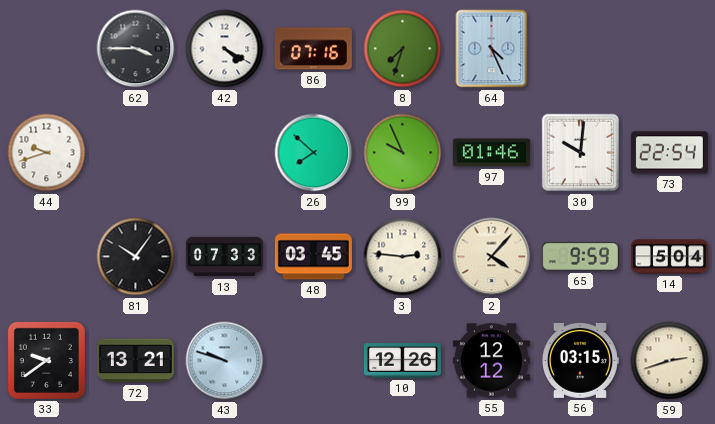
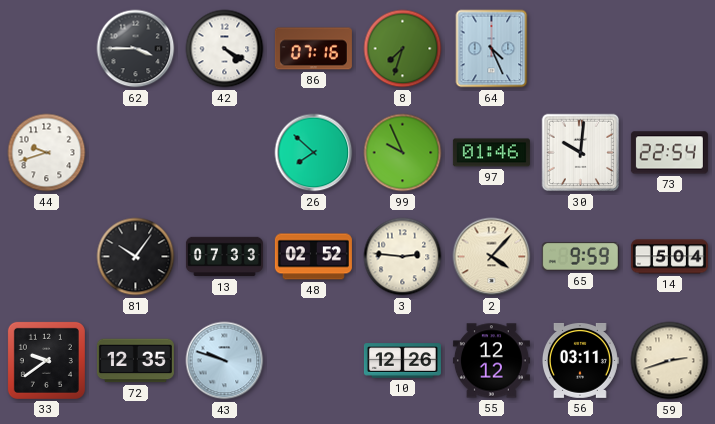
48: 03:45 -> 02:52 (313, 257)
72: 13:21 -> 12:35 (135, 361)
56: 03:15 -> 03:11 (580, 360)
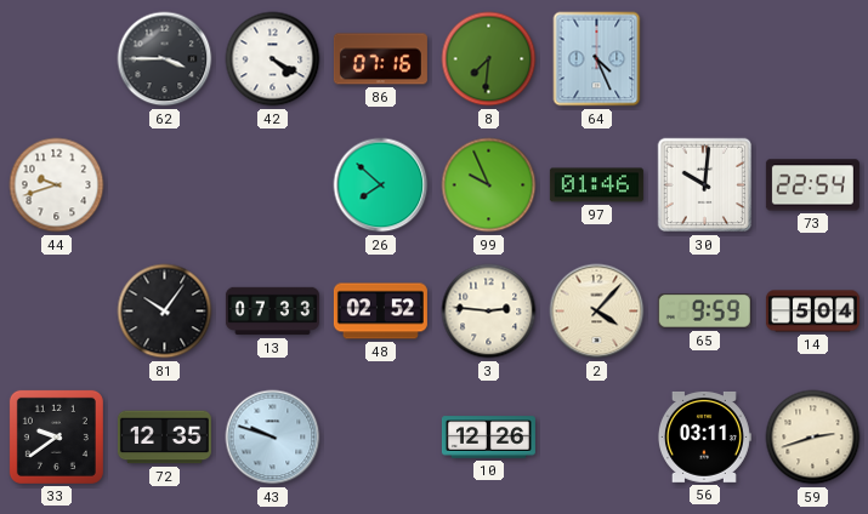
8: 7:33 -> 7:31 (489, 59)
55: 12:12 -> none (491, 361)
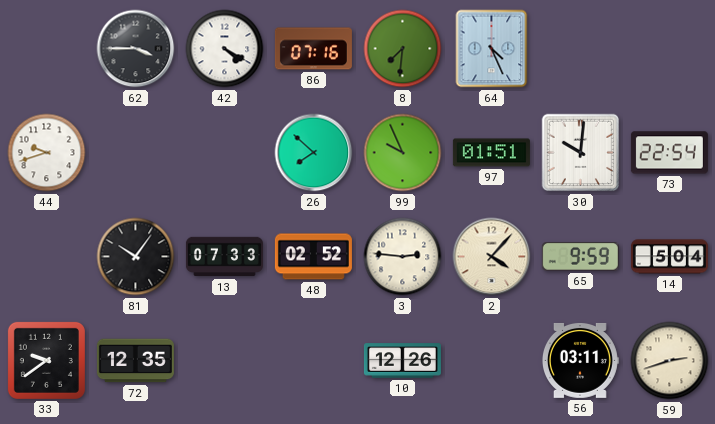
97: 01:46 -> 01:51 (491, 153)
43: 9:48 -> none (273, 438)
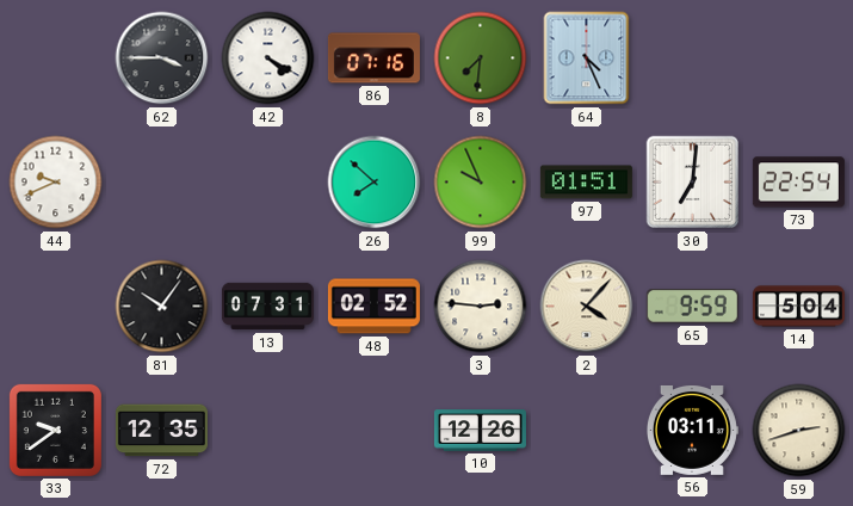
44: 9:42 -> 9:41 (56, 183)
30: 10:01 -> 7:01 (693, 183)
13: 07:33 -> 07:31 (267, 307)
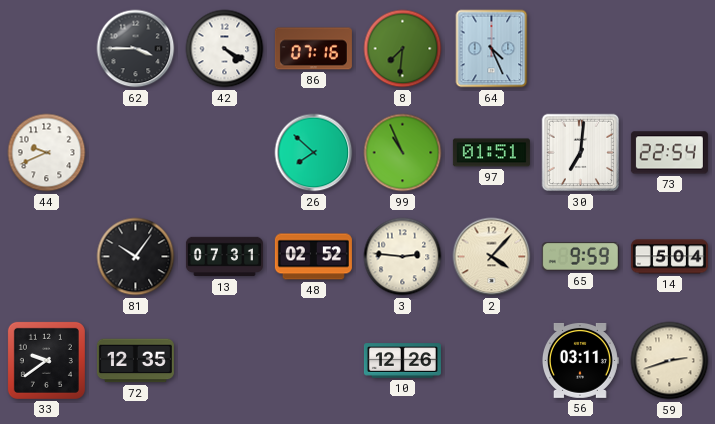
99: 9:56 -> 10:56 (403, 153)
